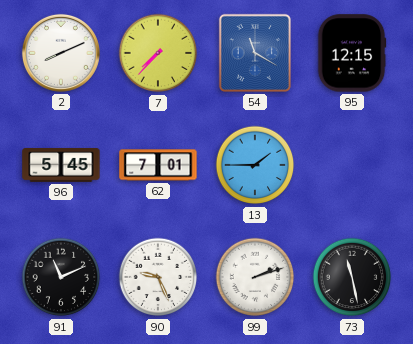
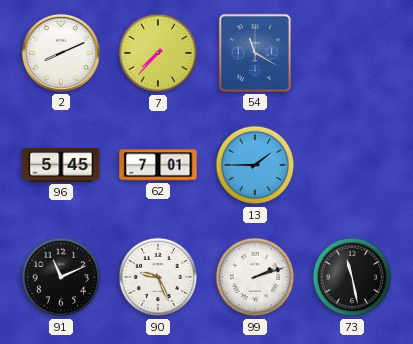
95: 12:15 -> none (352, 53)
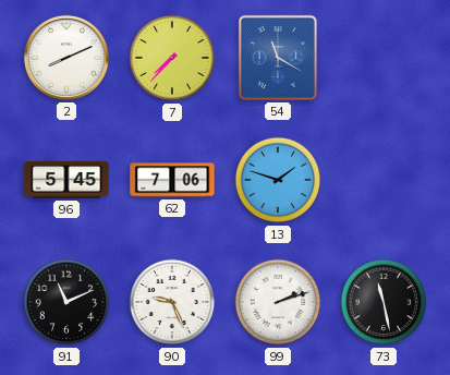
62: 7:01 -> 7:06 (172, 180)
13: 1:45 -> 1:48 (278, 180)
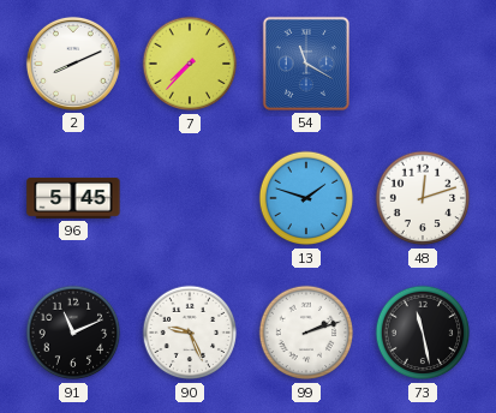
62: 7:06 -> none (172, 180)
48: none -> 12:12 (423, 198)
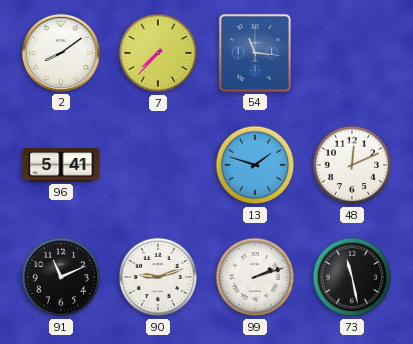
2: 8:11 -> 8:09 (61, 53)
54: 11:20 -> 11:16 (255, 53)
96: 5:45 -> 5:41 (61, 166)
48: 12:12 -> 12:11 (352, 165)
90: 9:26 -> 9:12 (158, 277)
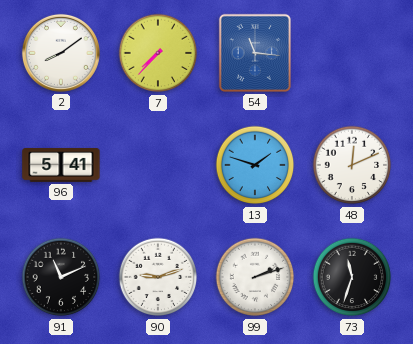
73: 11:28 -> 11:33 (352, 277)
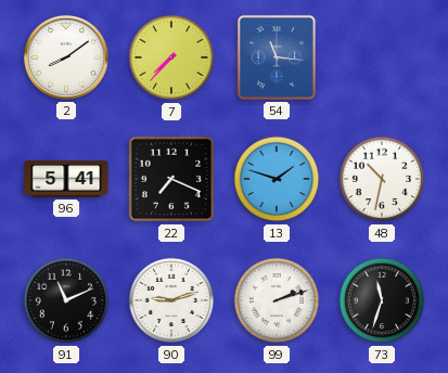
22: none -> 7:19 (171, 179)
48: 12:11 -> 10:32 (382, 179)
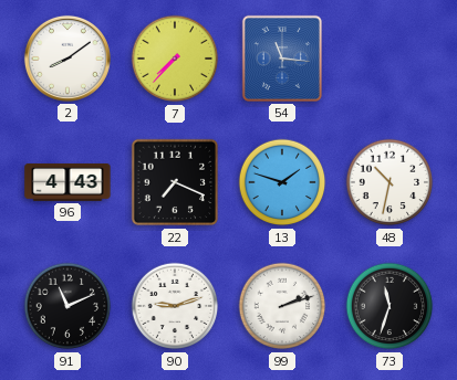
96: 5:41 -> 4:43 (67, 183)
